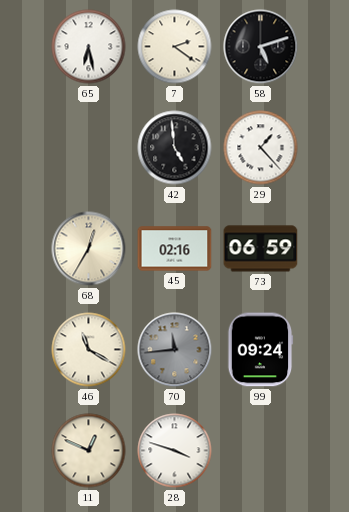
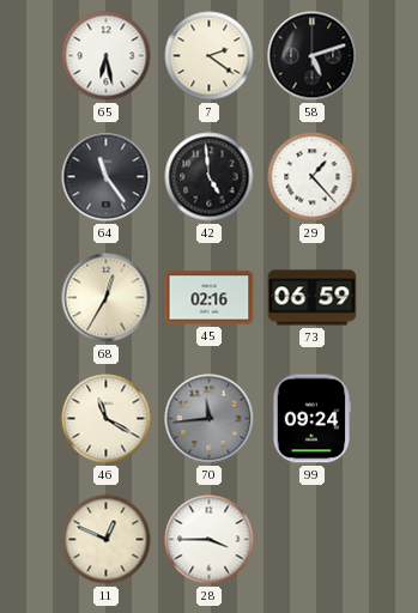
64: none -> 11:24 (107, 177)
28: 3:48 -> 3:45 (210, 540)
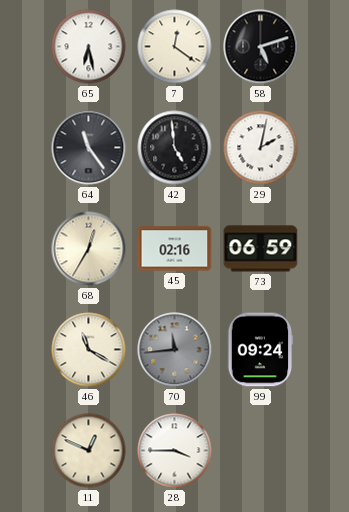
7: 2:21 -> 12:21 (175, 47)
29: 1:23 -> 2:02 (261, 148)
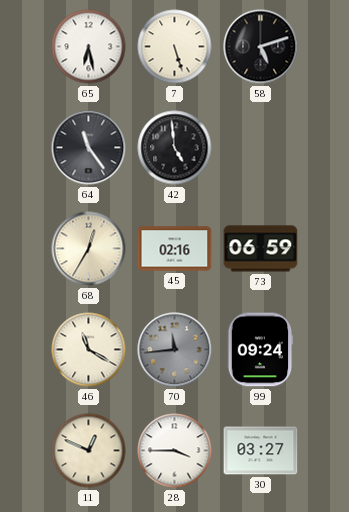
7: 12:21 -> 5:27 (175, 47)
29: 2:02 -> none (261, 148)
30: none -> 03:27 (261, 451)
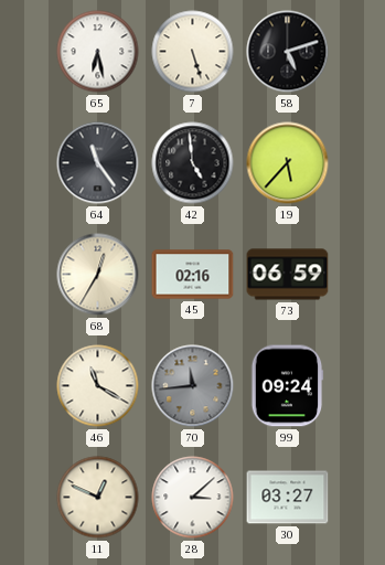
19: none -> 5:37 (288, 163)
28: 3:45 -> 3:08 (193, 498)
